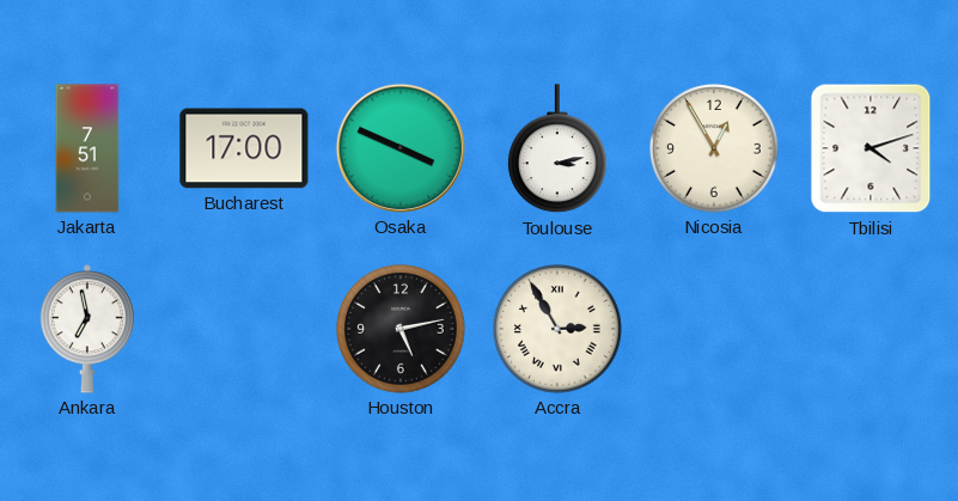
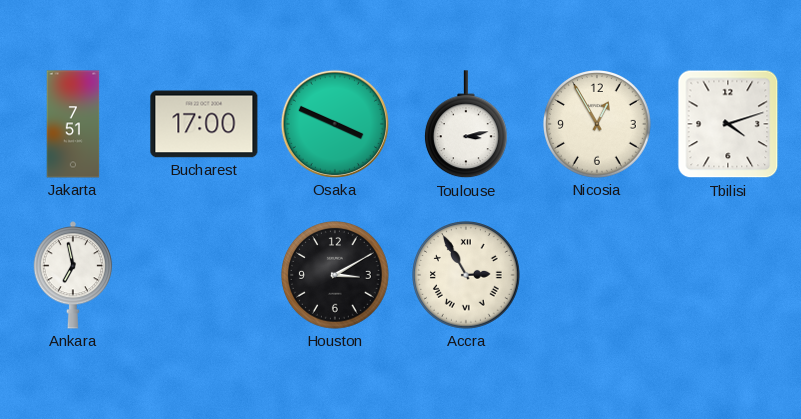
Houston: 5:13 -> 3:10 (336, 276)
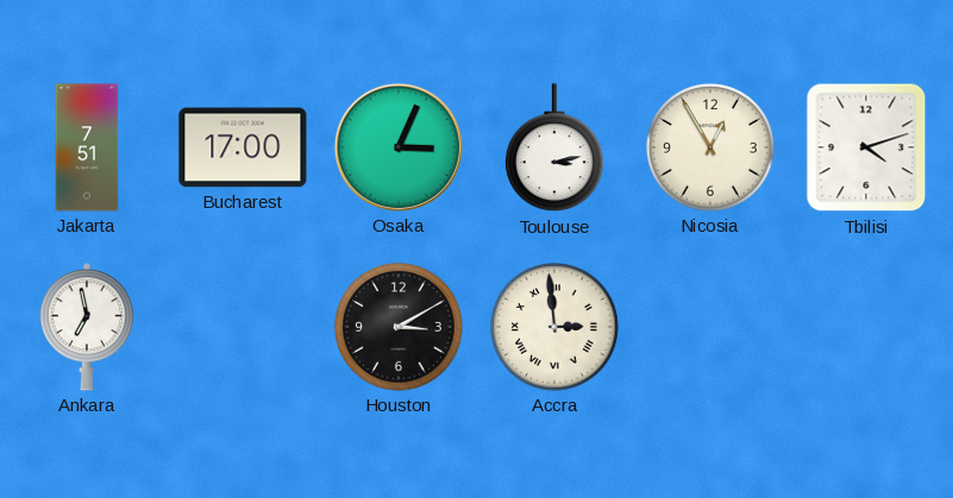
Osaka: 3:49 -> 3:04 (399, 147)
Accra: 2:55 -> 2:59 (556, 328)
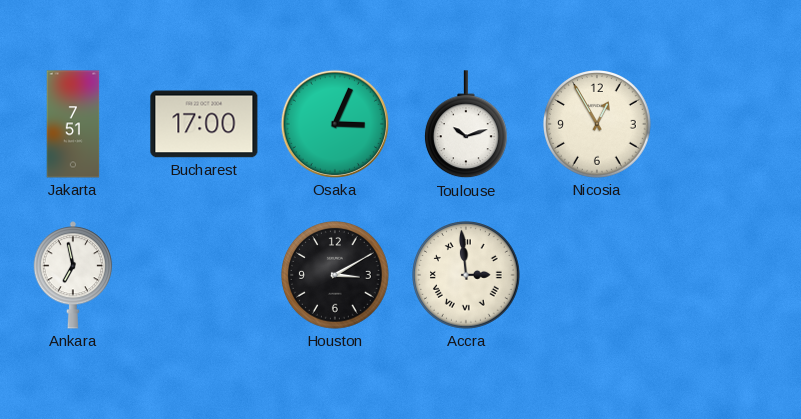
Toulouse: 3:13 -> 10:12 (467, 125)
Tbilisi: 4:12 -> none (866, 147)
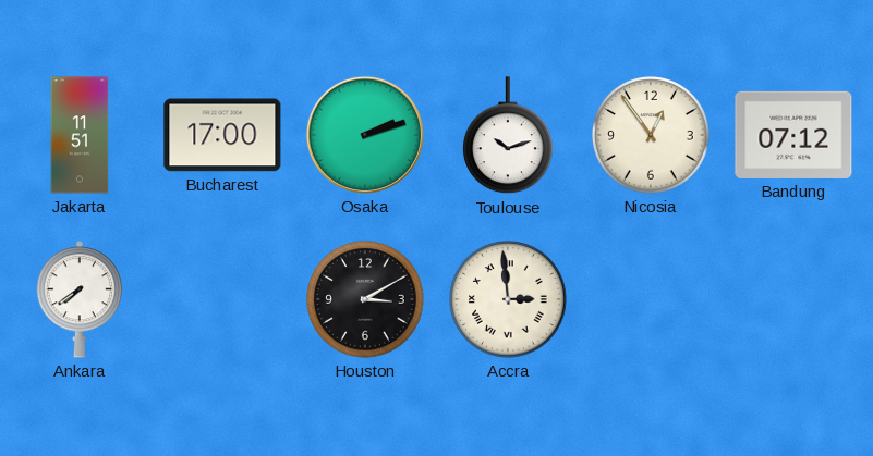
Jakarta: 7:51 -> 11:51 (80, 135)
Osaka: 3:04 -> 2:12 (365, 135)
Nicosia: 12:55 -> 12:54 (652, 136)
Bandung: none -> 07:12 (793, 135)
Ankara: 6:58 -> 7:39 (80, 299)
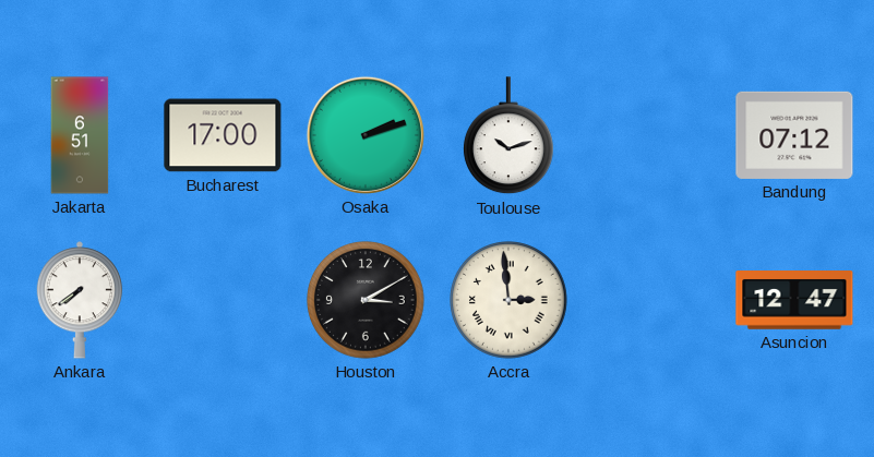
Jakarta: 11:51 -> 6:51 (80, 135)
Nicosia: 12:54 -> none (652, 136)
Asuncion: none -> 12:47 (794, 301)
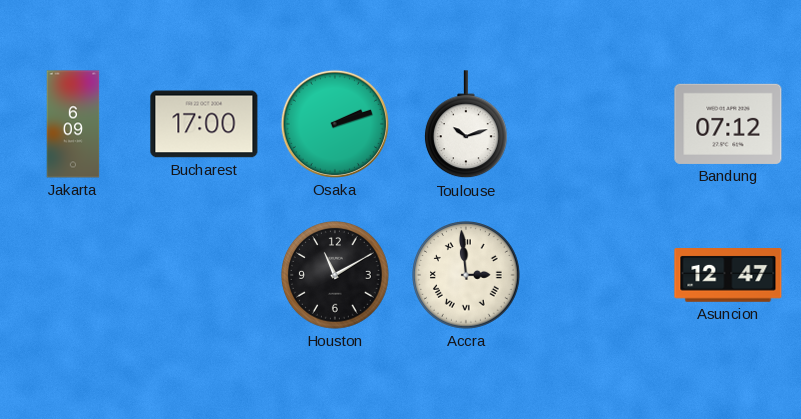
Jakarta: 6:51 -> 6:09 (73, 124)
Ankara: 7:39 -> none (80, 300)
Houston: 3:10 -> 11:10 (336, 276)
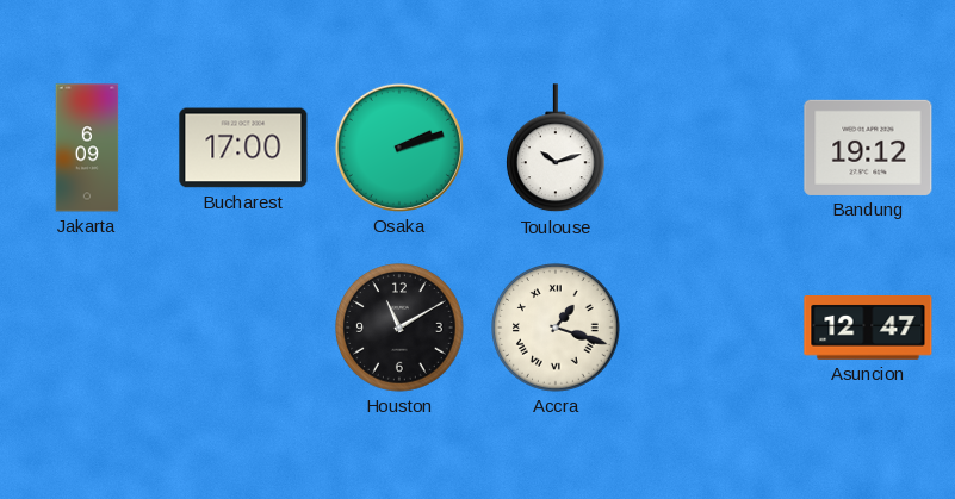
Bandung: 07:12 -> 19:12 (868, 148)
Accra: 2:59 -> 1:18 (557, 329)
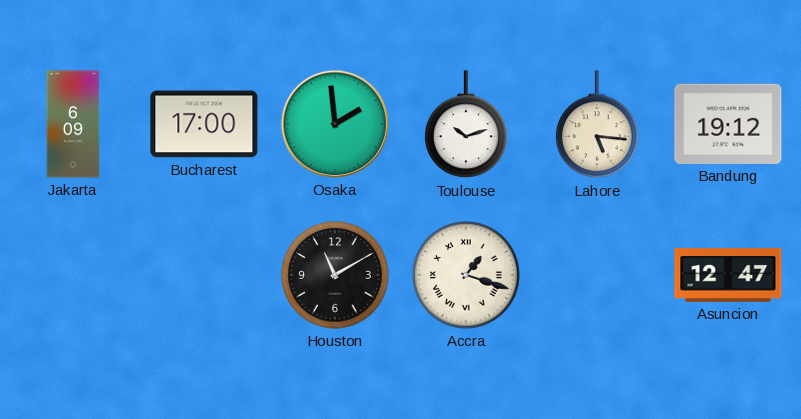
Osaka: 2:12 -> 1:59 (335, 124)
Lahore: none -> 5:16 (598, 125)
